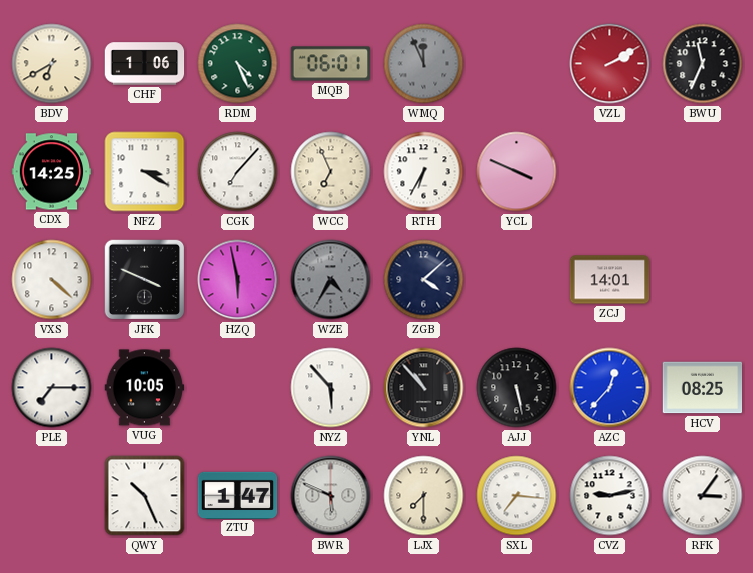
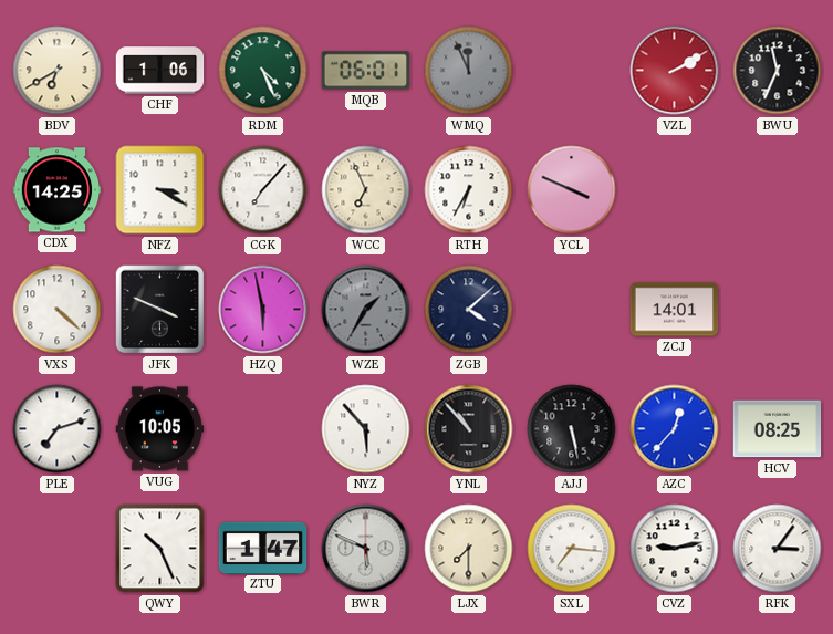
WZE: 4:35 -> 1:35 (366, 310)
PLE: 7:15 -> 7:12 (58, 429)
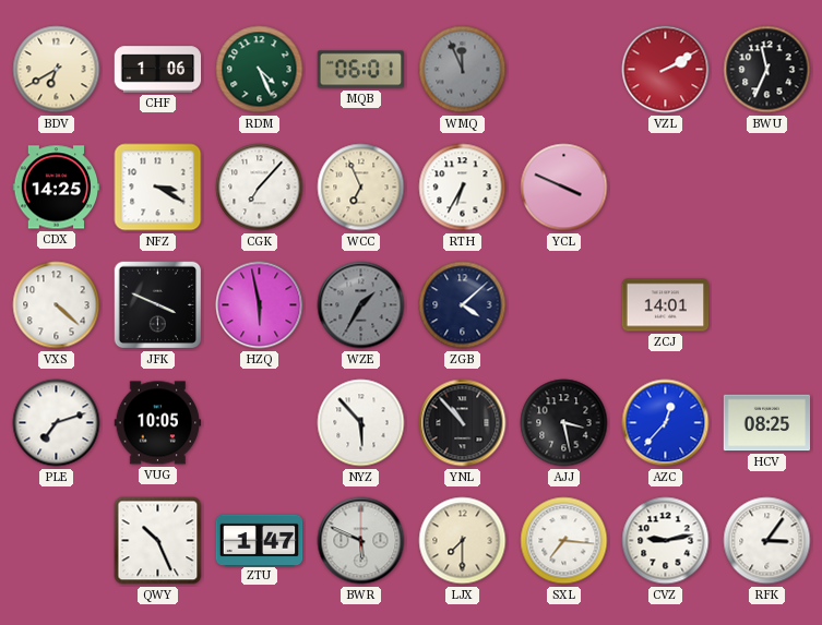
AJJ: 5:28 -> 3:28 (564, 423)
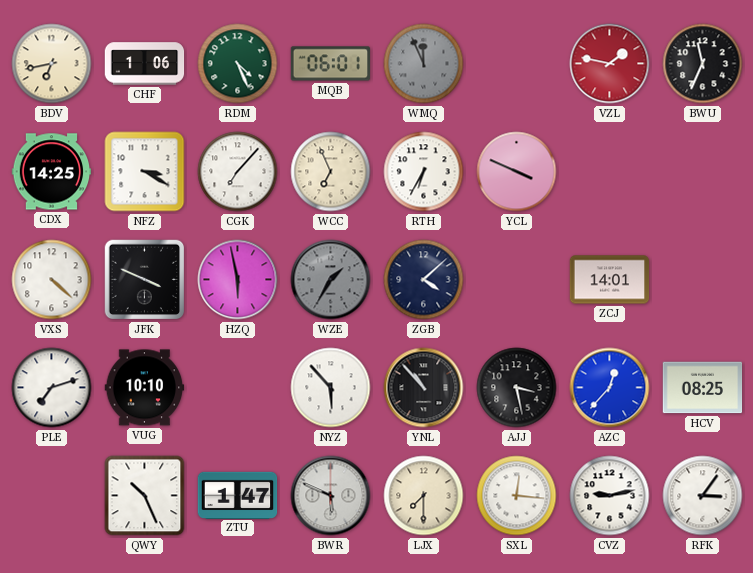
BDV: 6:40 -> 6:43 (52, 64)
VZL: 2:10 -> 1:47 (610, 64)
VUG: 10:05 -> 10:10 (145, 388)
SXL: 7:16 -> 12:16 (517, 496)
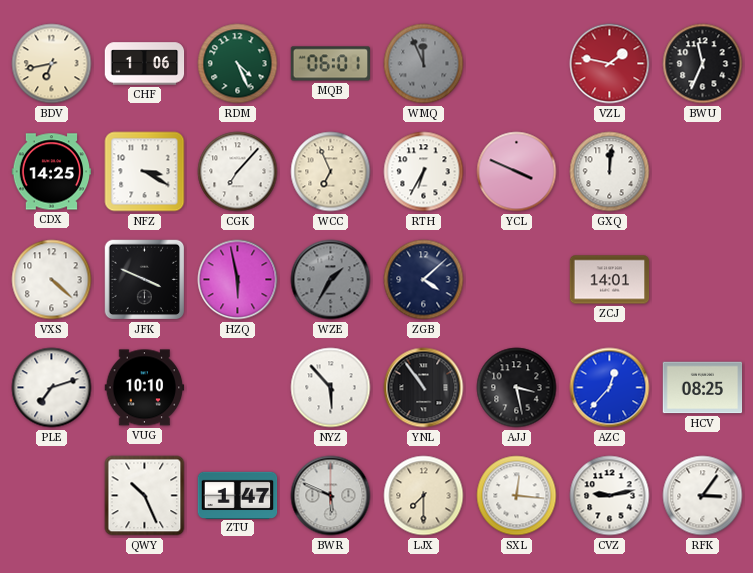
GXQ: none -> 12:01 (610, 172)
YNL: 10:53 -> 10:54 (424, 388)
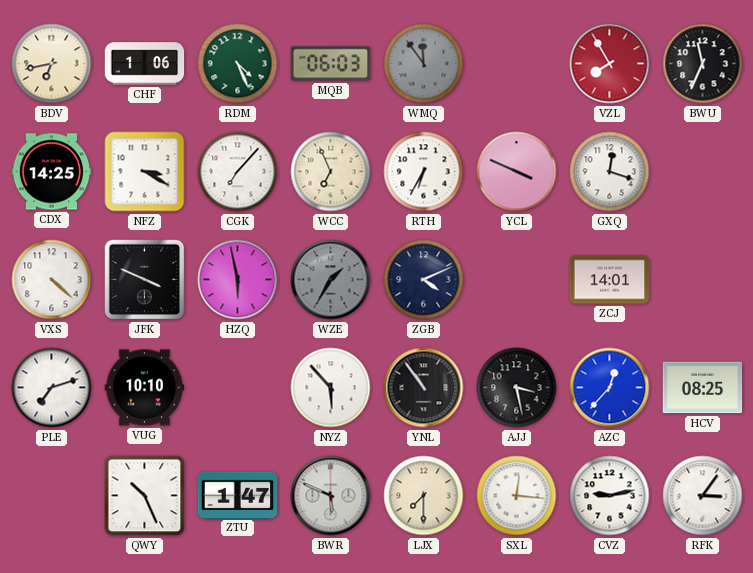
MQB: 06:01 -> 06:03 (331, 64)
WMQ: 11:56 -> 11:54 (424, 64)
VZL: 1:47 -> 7:55 (610, 64)
GXQ: 12:01 -> 12:18 (610, 172)
ZGB: 4:08 -> 4:11 (424, 280)
